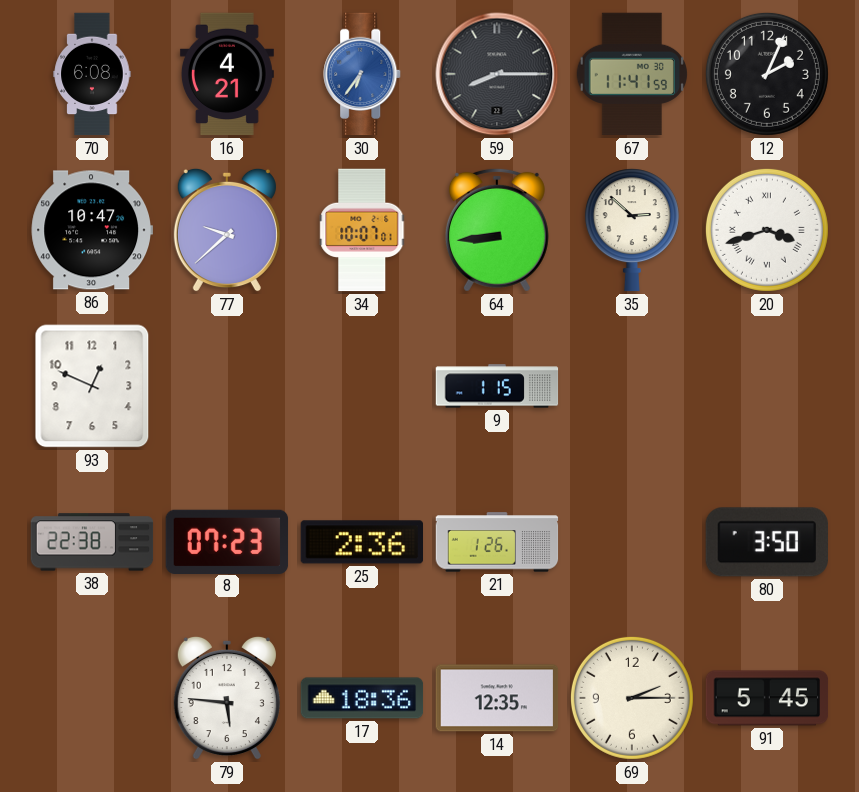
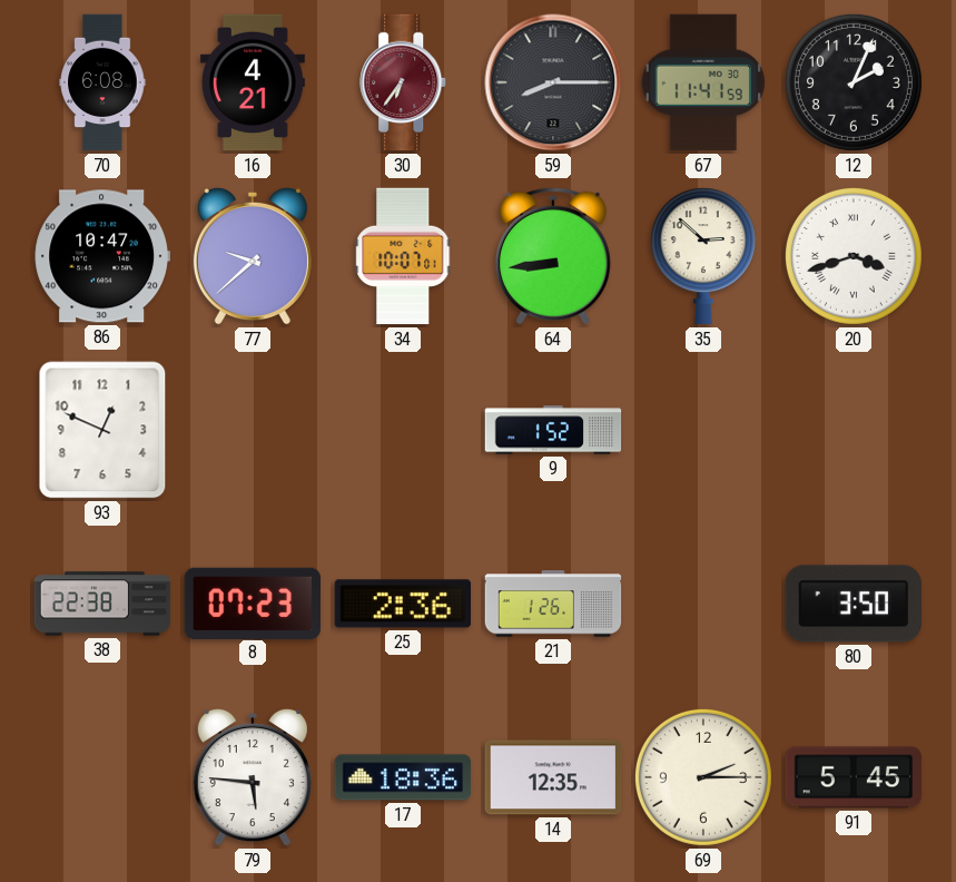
30 dial: blue -> burgundy (404, 82)
9: 1:15 -> 1:52 (553, 430)
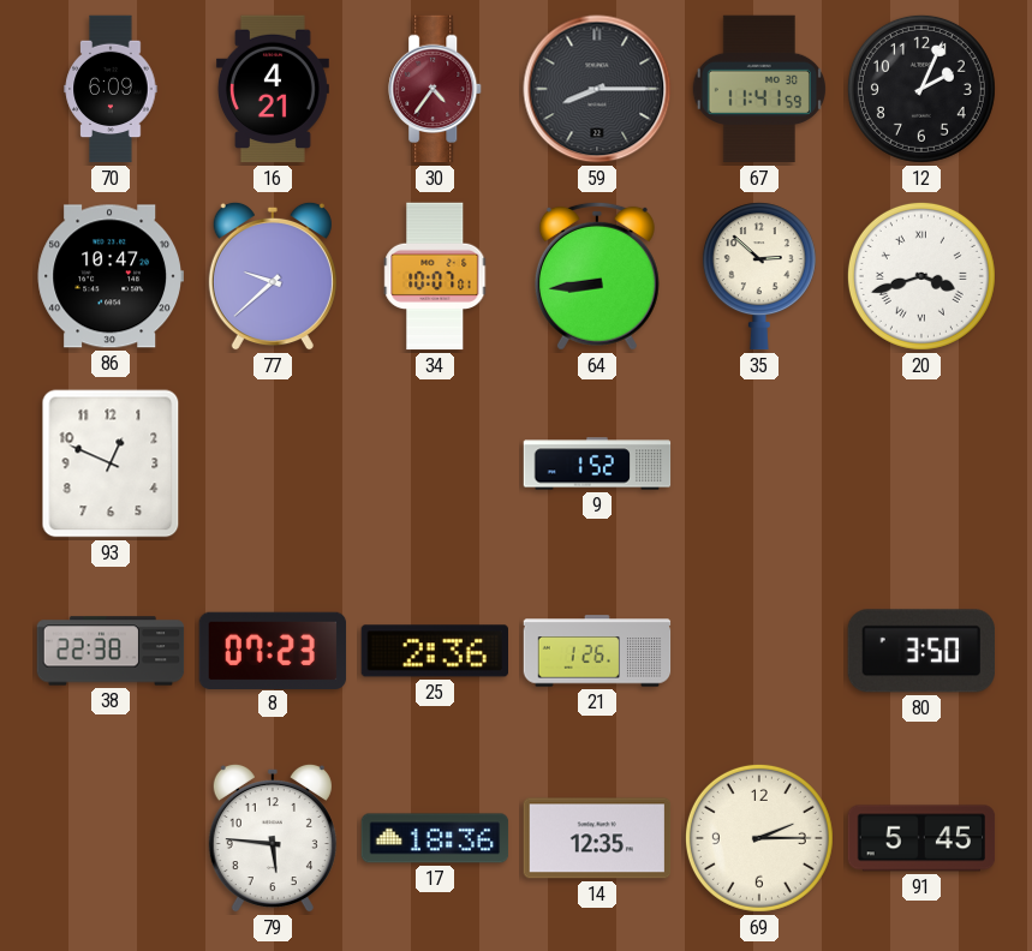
70: 6:08 -> 6:09 (111, 89)
30: 6:36 -> 4:36 (436, 89)
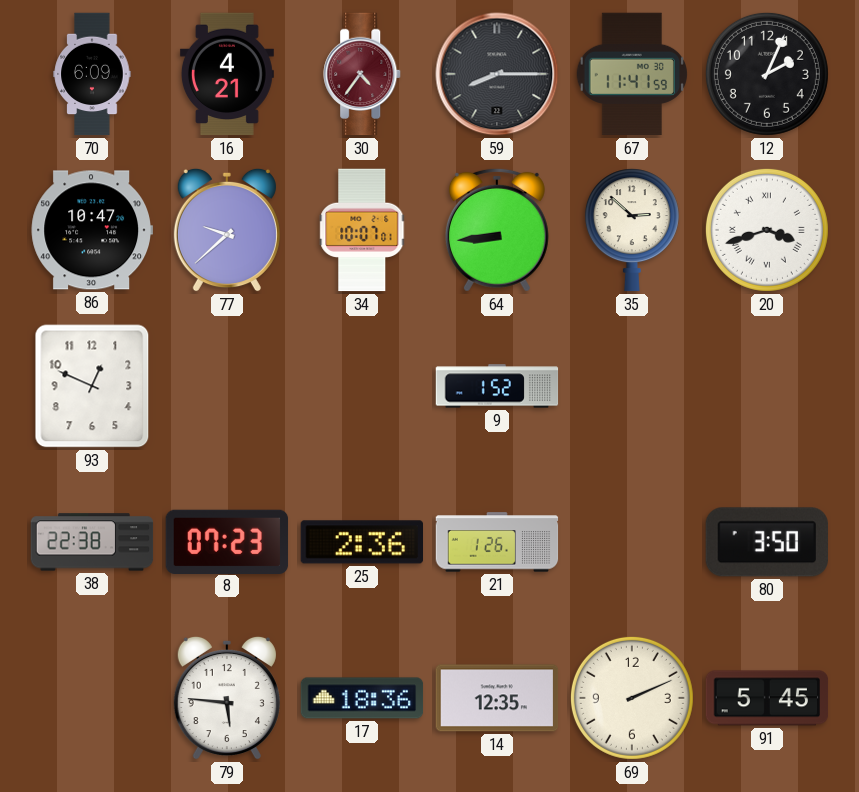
69: 2:15 -> 2:11 (632, 698)
